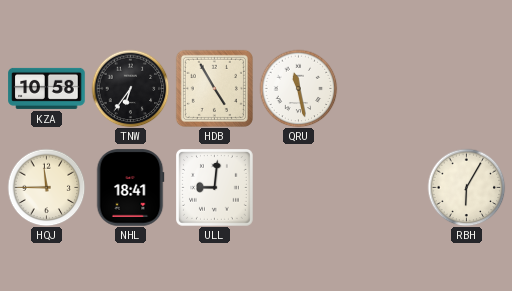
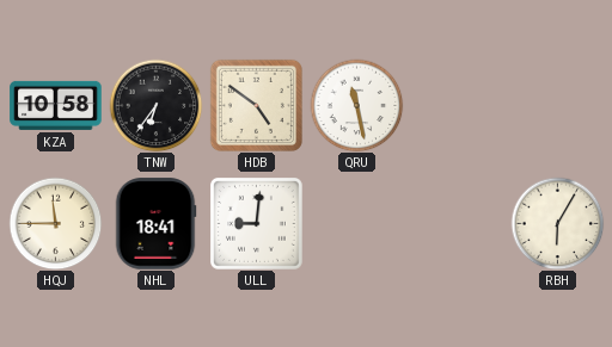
HDB: 4:55 -> 4:51 (256, 105)
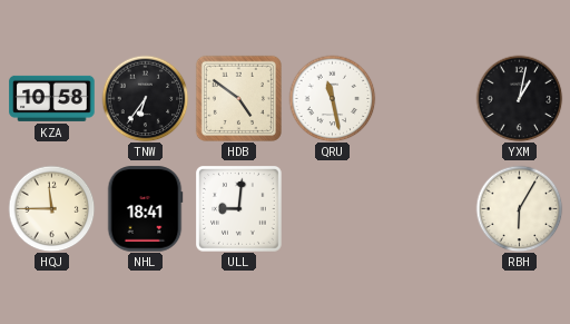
YXM: none -> 1:02 (519, 98)
